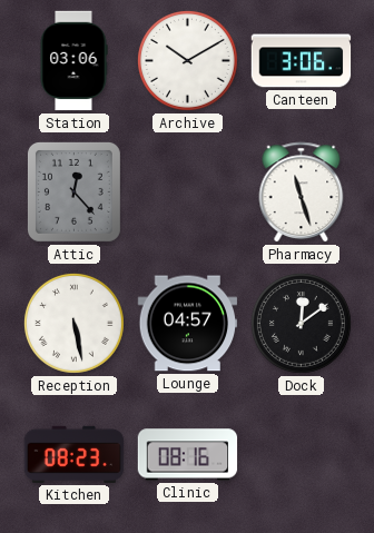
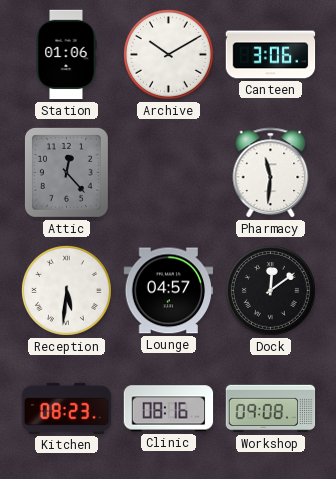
Station: 03:06 -> 01:06 (66, 55)
Pharmacy: 11:27 -> 11:31 (271, 173)
Reception: 5:28 -> 5:31 (67, 291)
Workshop: none -> 09:08 (271, 409)
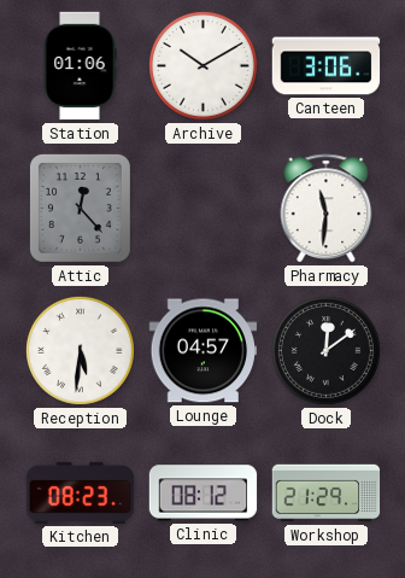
Clinic: 08:16 -> 08:12 (204, 494)
Workshop: 09:08 -> 21:29 (327, 494)
